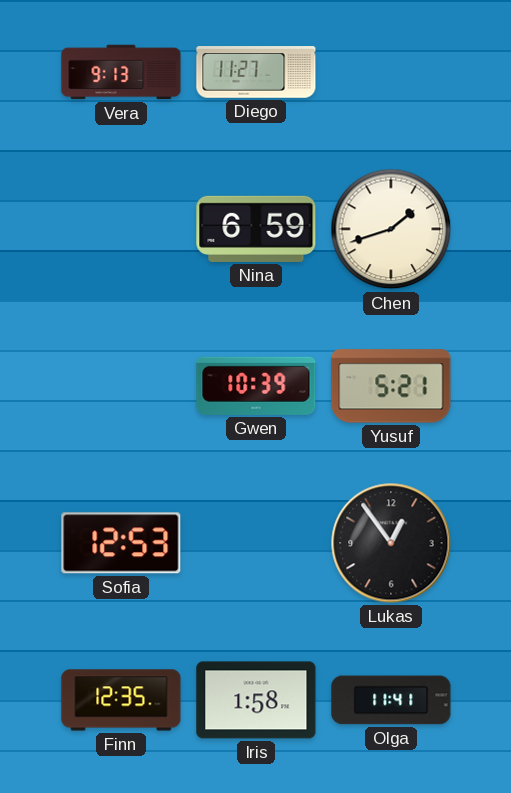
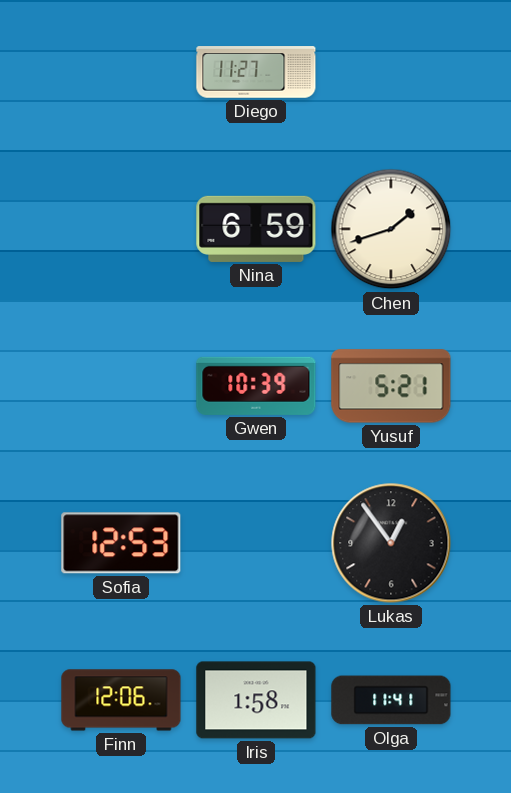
Vera: 9:13 -> none (121, 72)
Finn: 12:35 -> 12:06 (121, 700)
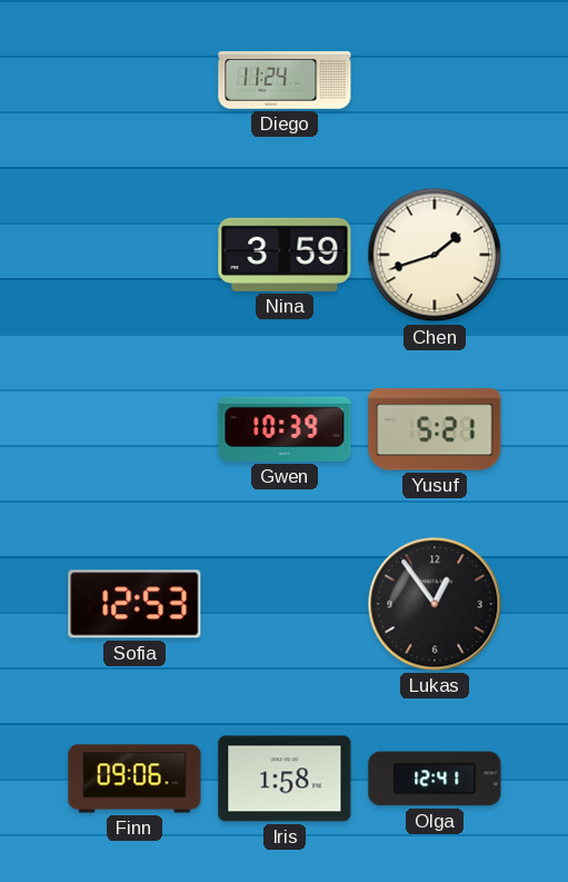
Diego: 11:27 -> 11:24 (285, 80)
Nina: 6:59 -> 3:59 (285, 255)
Finn: 12:06 -> 09:06 (134, 779)
Olga: 11:41 -> 12:41 (435, 779)
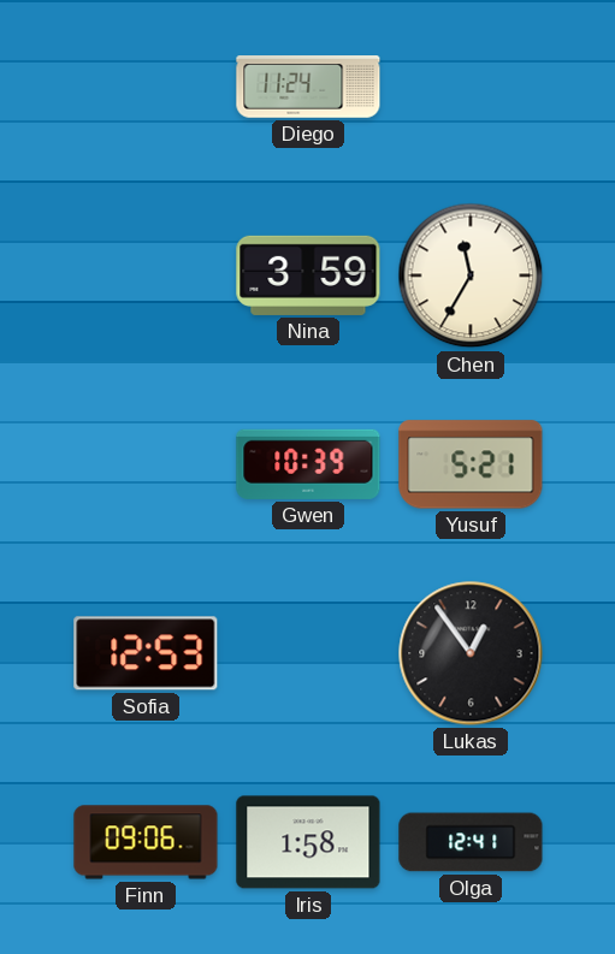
Chen: 1:42 -> 11:35 (471, 275)
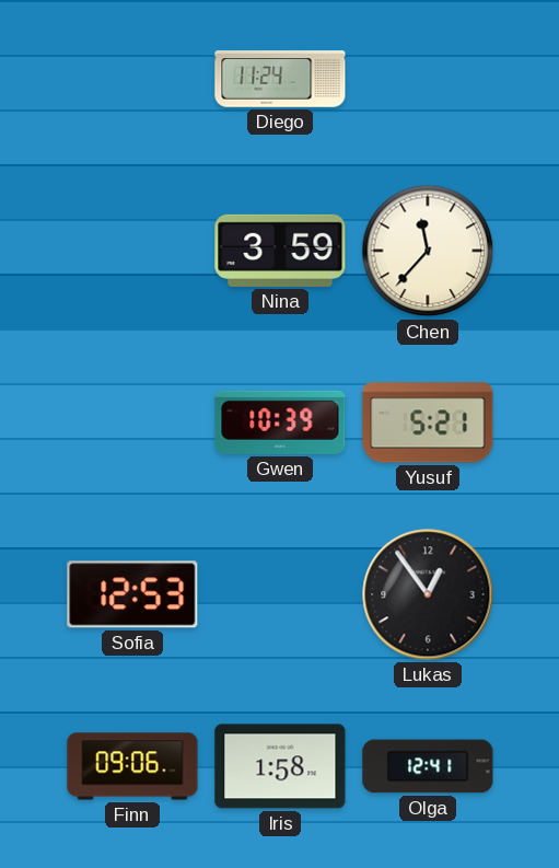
Chen: 11:35 -> 11:37 (428, 251)
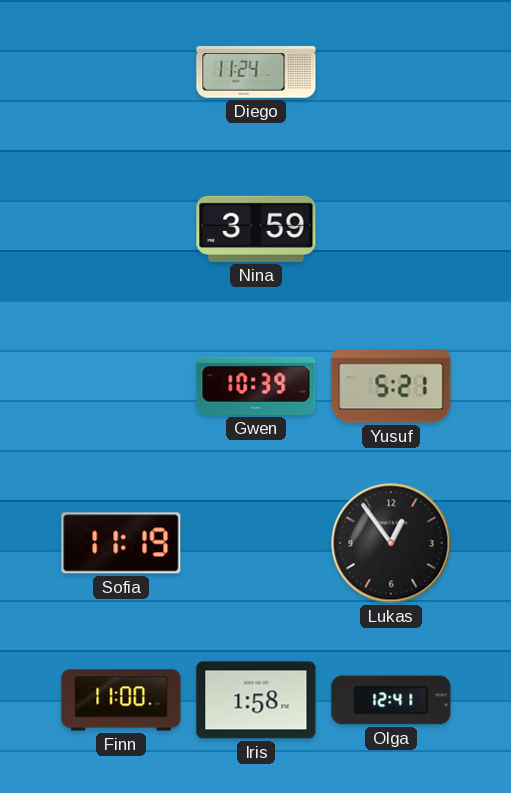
Chen: 11:37 -> none (428, 251)
Sofia: 12:53 -> 11:19 (121, 543)
Finn: 09:06 -> 11:00 (121, 700)
